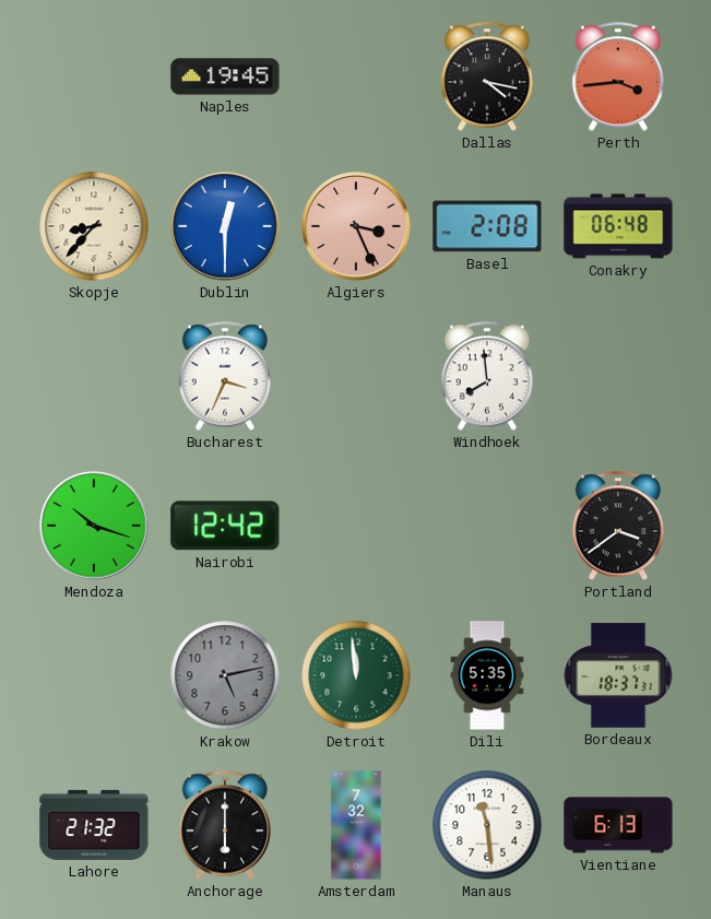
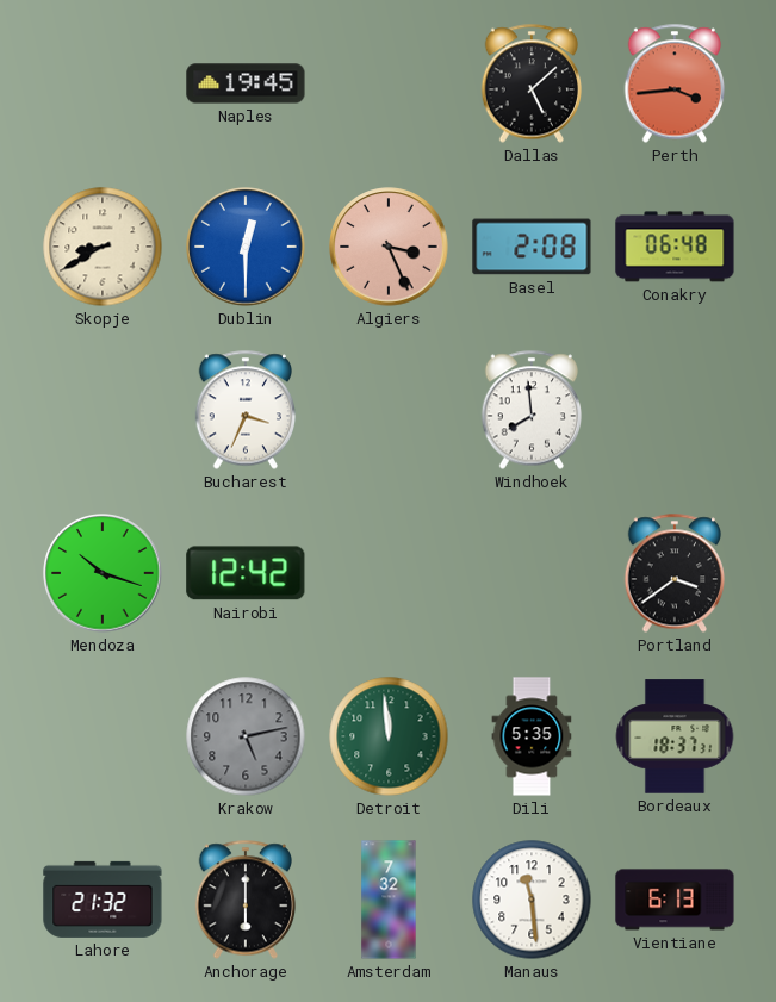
Dallas: 4:17 -> 5:08 (530, 83)
Skopje: 8:37 -> 8:40 (103, 247)
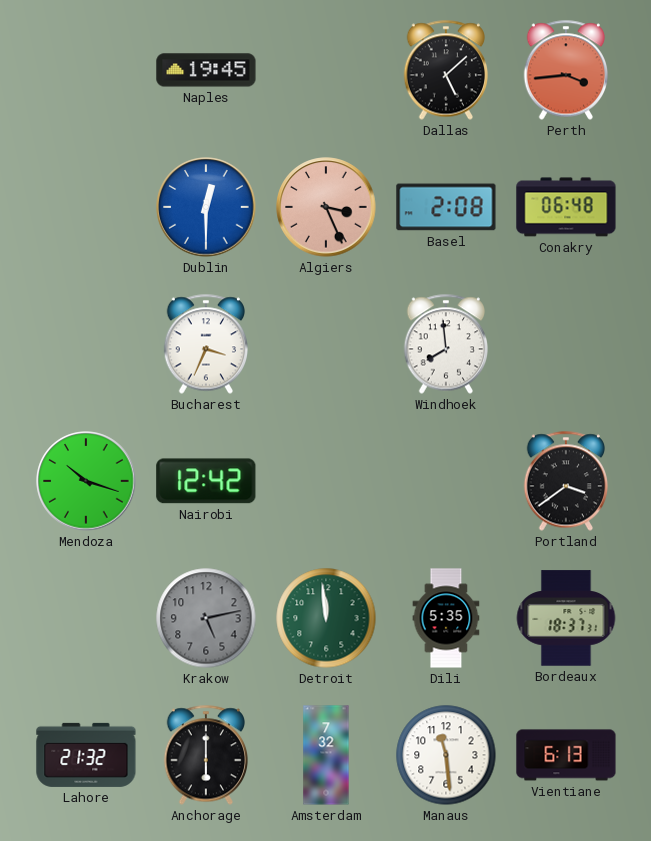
Skopje: 8:40 -> none (103, 247)
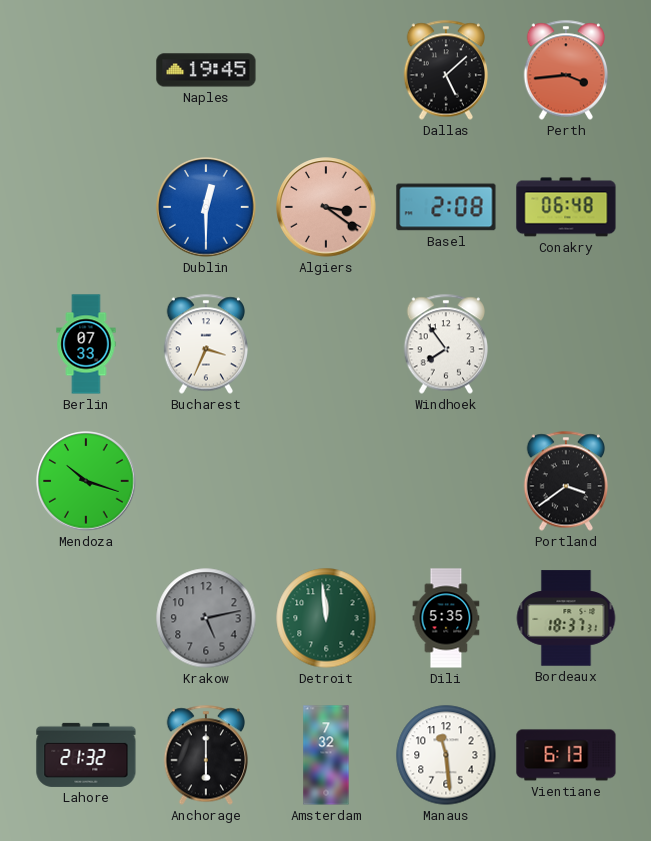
Algiers: 3:26 -> 3:21 (326, 207)
Berlin: none -> 07:33 (86, 344)
Windhoek: 7:59 -> 7:54 (445, 344)
Nairobi: 12:42 -> none (206, 481)
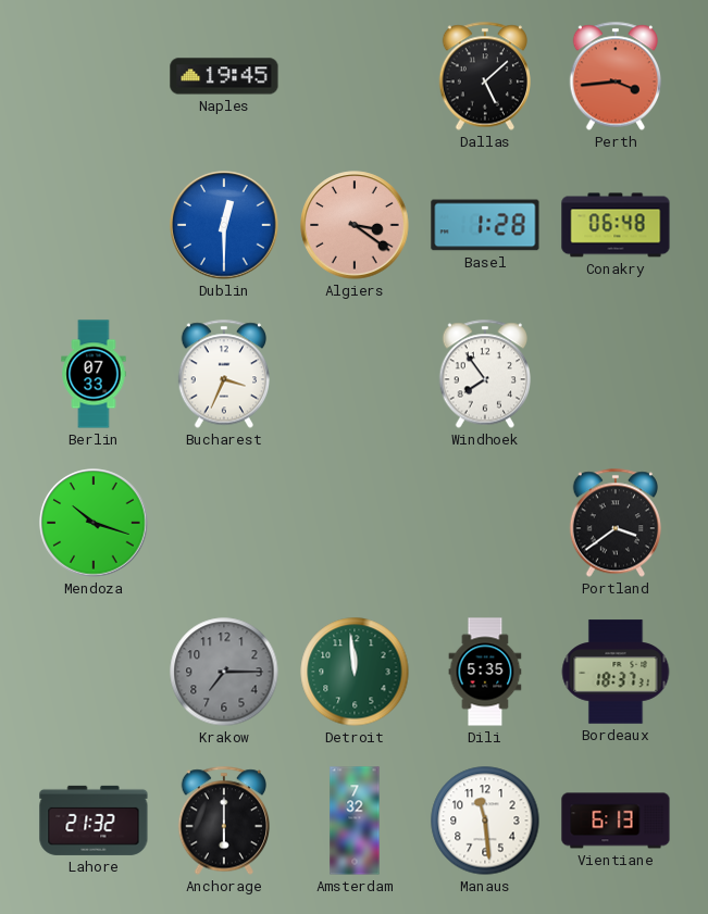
Basel: 2:08 -> 1:28 (485, 225)
Krakow: 5:13 -> 7:15 (224, 672)
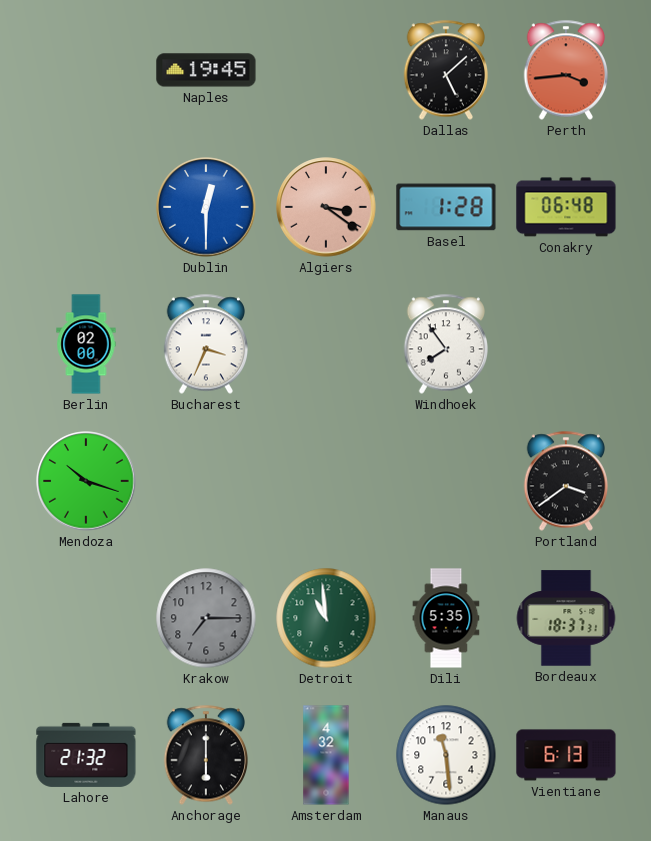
Berlin: 07:33 -> 02:00 (86, 344)
Detroit: 11:59 -> 10:59 (326, 618)
Amsterdam: 7:32 -> 4:32 (326, 755)
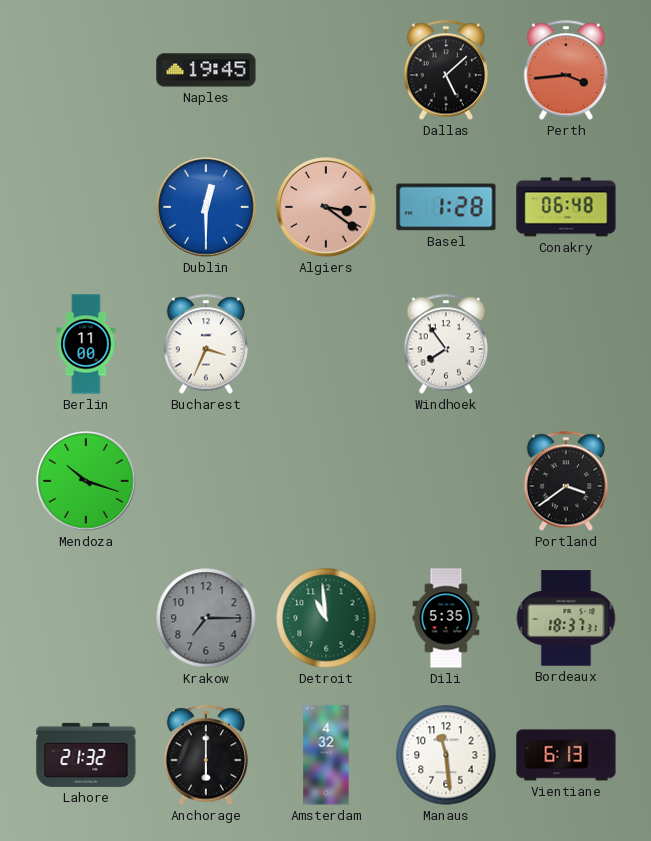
Berlin: 02:00 -> 11:00 (86, 344)
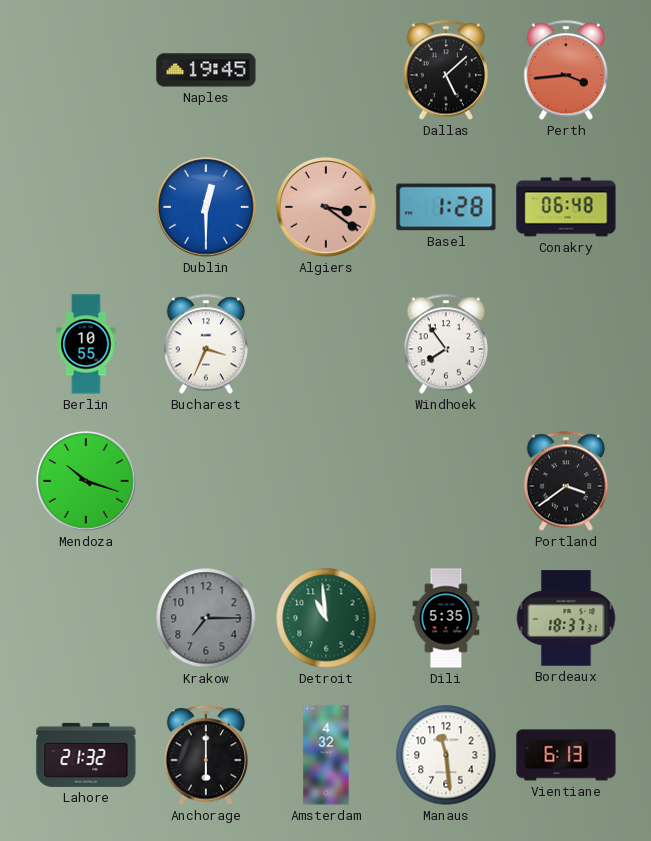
Berlin: 11:00 -> 10:55 (86, 344)
